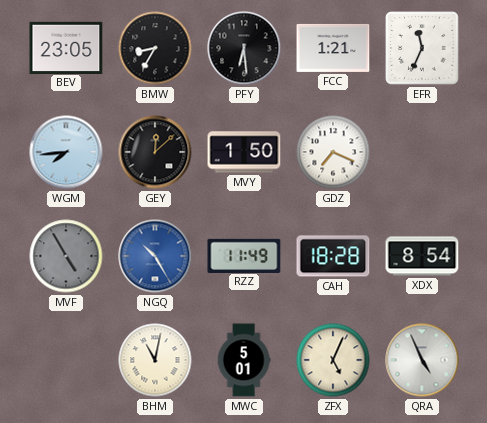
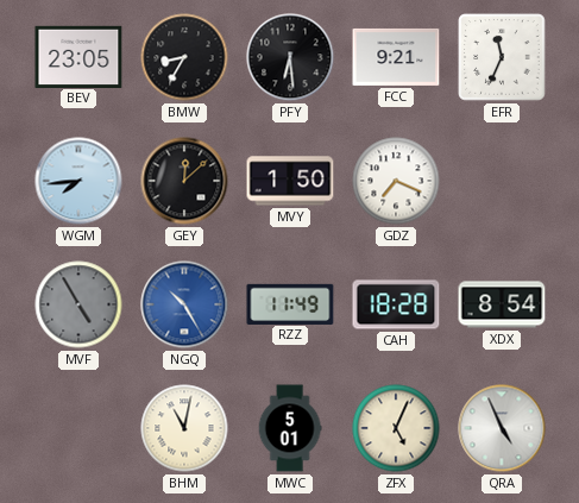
FCC: 1:21 -> 9:21 (396, 57)
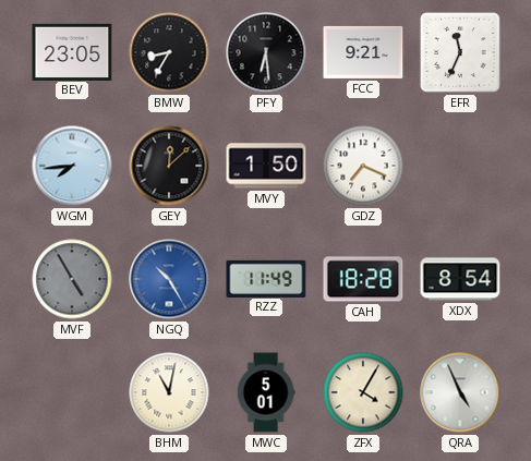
ZFX: 5:04 -> 4:05 (363, 392)
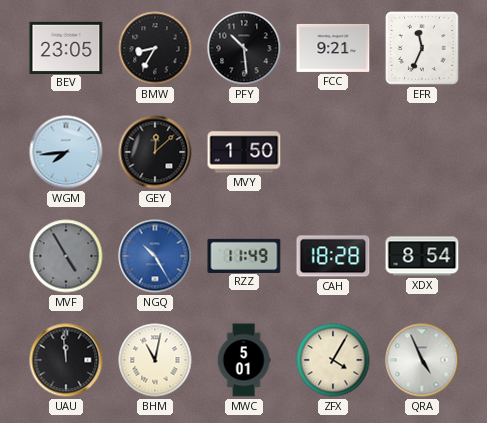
PFY: 6:29 -> 10:29 (244, 48)
GDZ: 7:19 -> none (363, 166)
UAU: none -> 11:59 (66, 360)
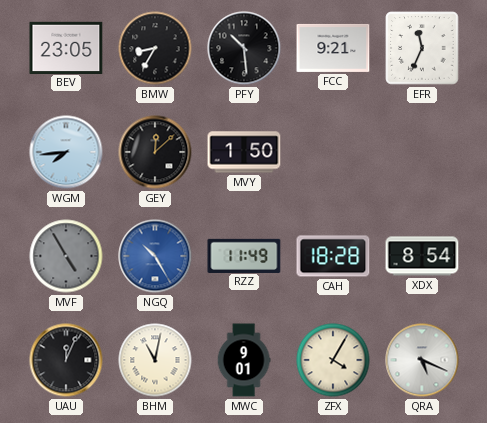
UAU: 11:59 -> 12:04 (66, 360)
MWC: 5:01 -> 9:01 (244, 360)
QRA: 4:56 -> 5:19 (422, 360)
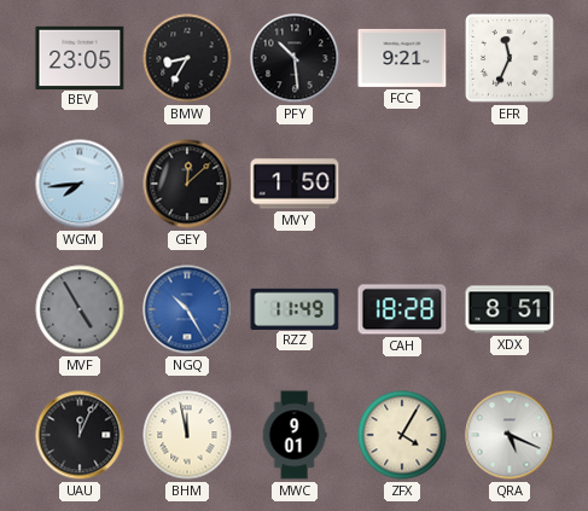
XDX: 8:54 -> 8:51 (510, 309)
BHM: 11:02 -> 11:58 (187, 435)
